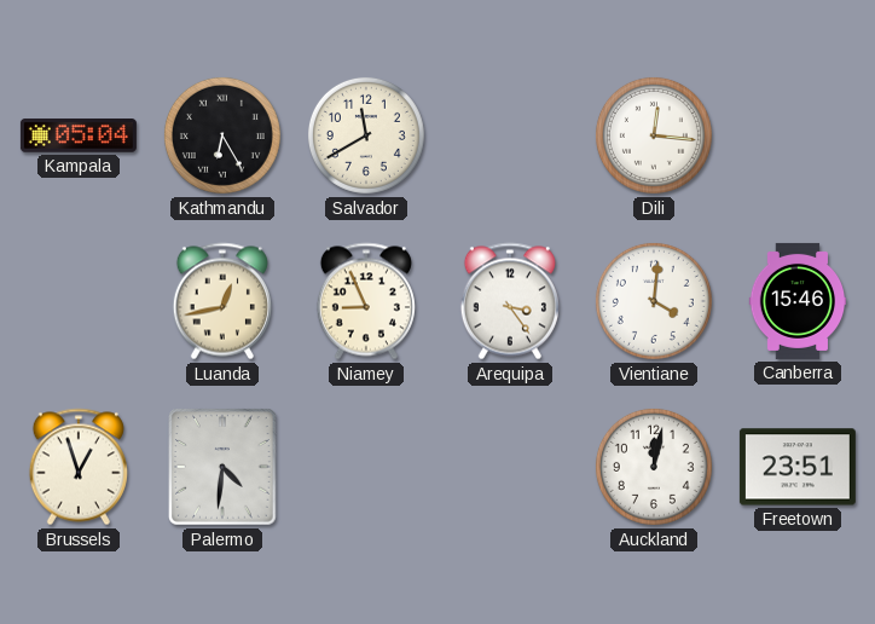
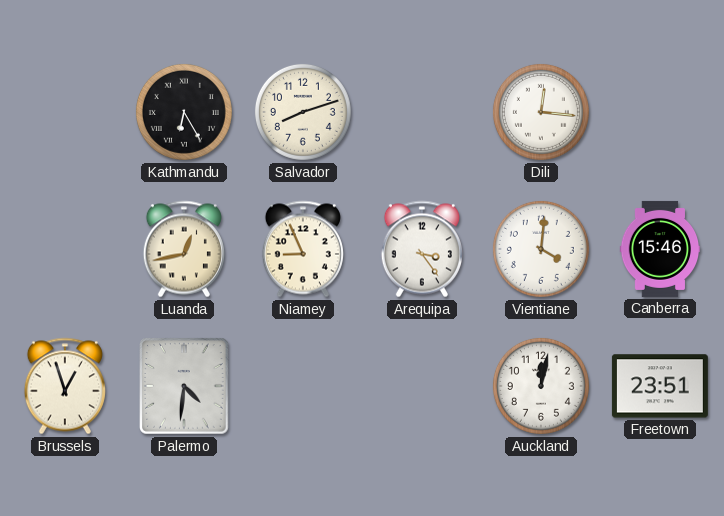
Kampala: 05:04 -> none (79, 135)
Salvador: 11:40 -> 8:12 (303, 112)
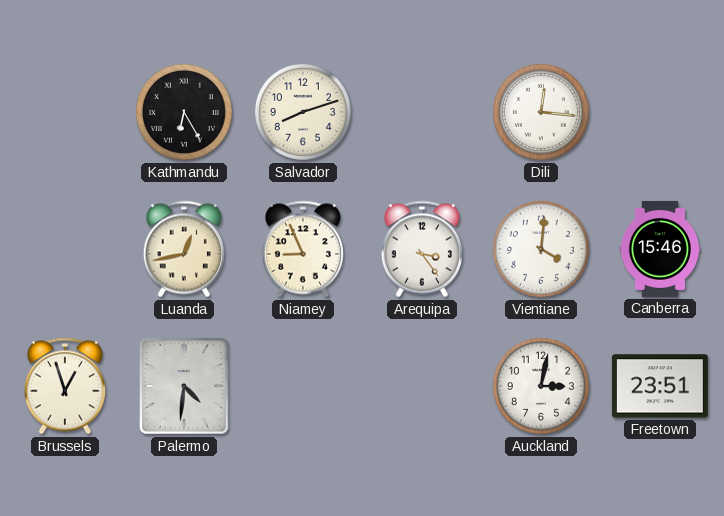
Auckland: 12:02 -> 3:02 (541, 386)
